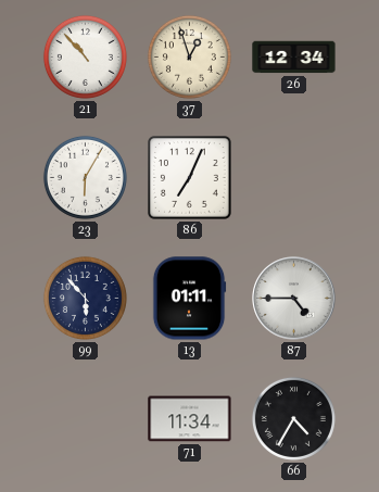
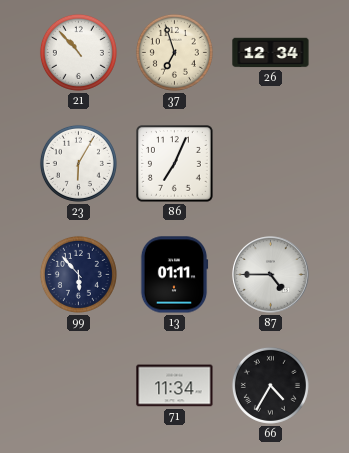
37: 12:57 -> 6:57 (174, 52)
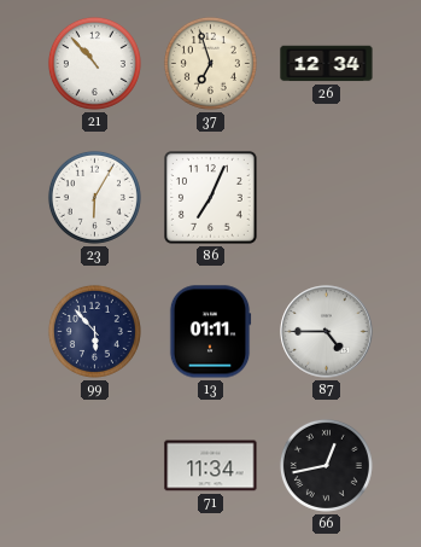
66: 4:35 -> 12:43 (326, 465)
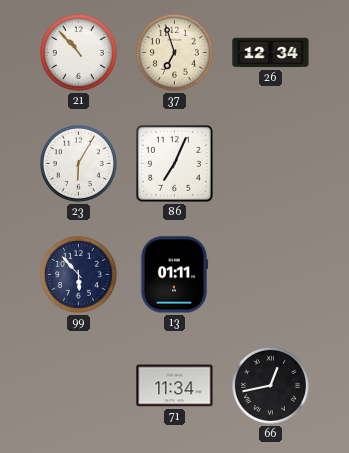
87: 4:45 -> none (327, 332)
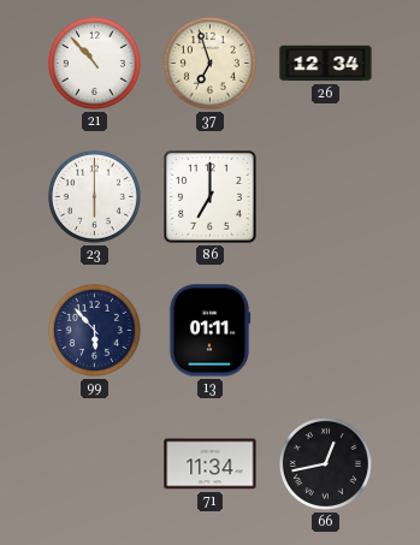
23: 6:05 -> 6:00 (94, 196)
86: 7:04 -> 7:00 (211, 197)
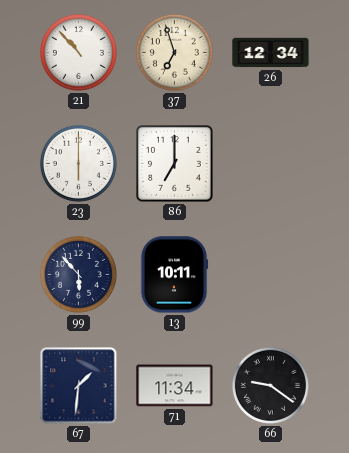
13: 01:11 -> 10:11 (174, 275)
67: none -> 1:31 (79, 386)
66: 12:43 -> 9:21 (270, 385)
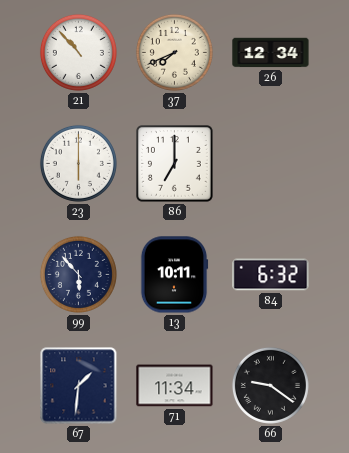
37: 6:57 -> 7:41 (174, 52)
84: none -> 6:32 (271, 275)
